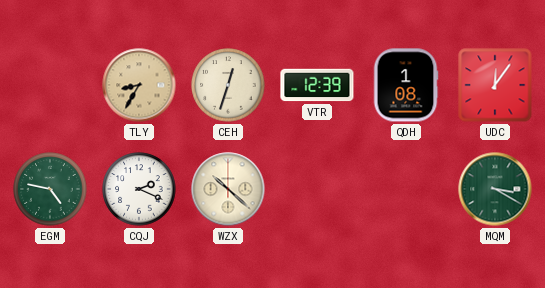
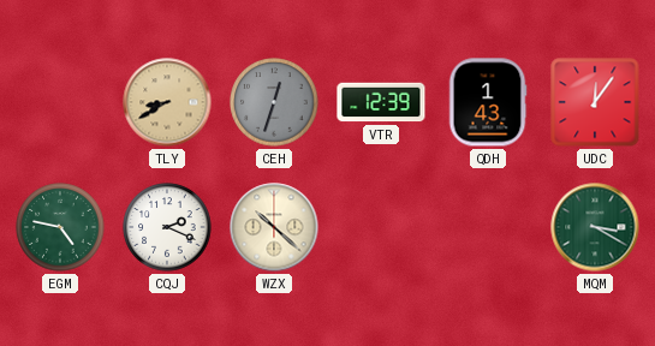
TLY: 8:35 -> 8:40 (167, 102)
CEH dial: cream -> grey (274, 102)
QDH: 1:08 -> 1:43 (488, 102)
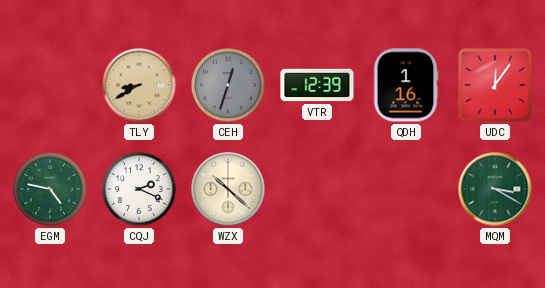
QDH: 1:43 -> 1:16 (406, 85)
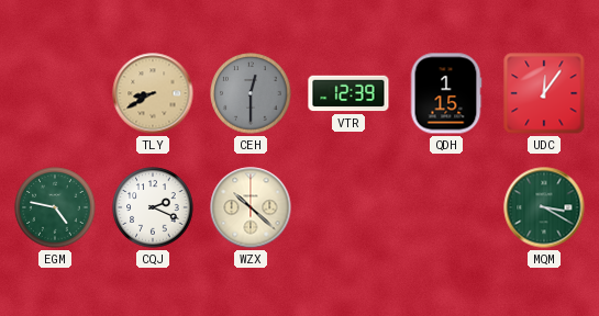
CEH: 12:33 -> 12:30 (251, 93)
QDH: 1:16 -> 1:15 (446, 93)
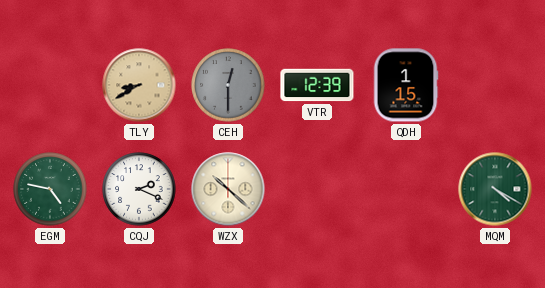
UDC: 12:06 -> none (544, 93)
MQM: 3:20 -> 4:20 (495, 189)
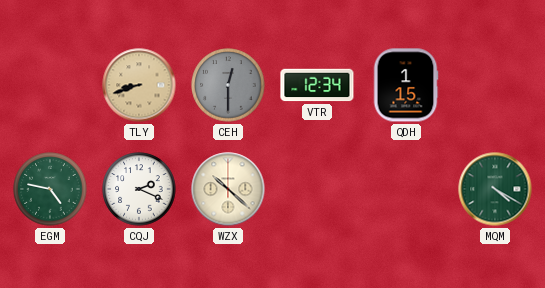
TLY: 8:40 -> 8:42 (139, 85)
VTR: 12:39 -> 12:34 (317, 85)
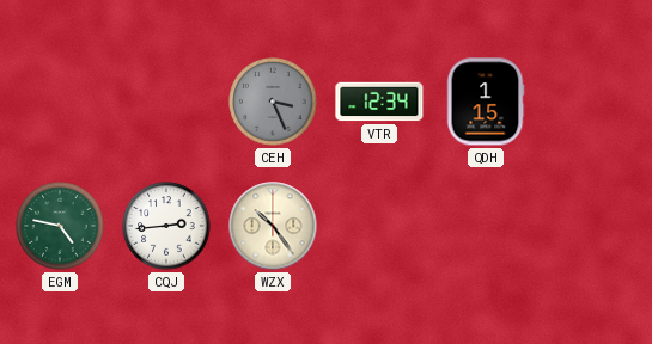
TLY: 8:42 -> none (139, 85)
CEH: 12:30 -> 3:26 (273, 102)
CQJ: 2:19 -> 2:44 (166, 226)
WZX: 10:22 -> 10:24 (273, 226)
MQM: 4:20 -> none (495, 189)
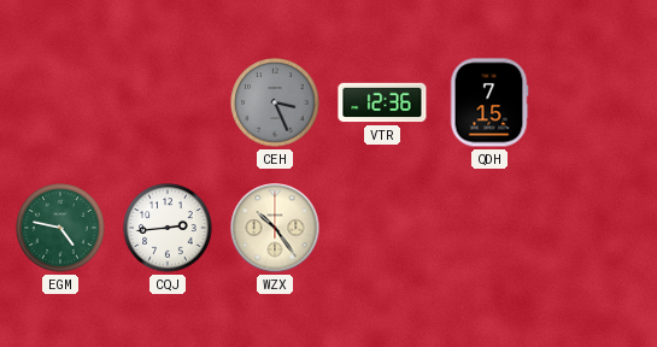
VTR: 12:34 -> 12:36 (382, 102)
QDH: 1:15 -> 7:15 (489, 102)
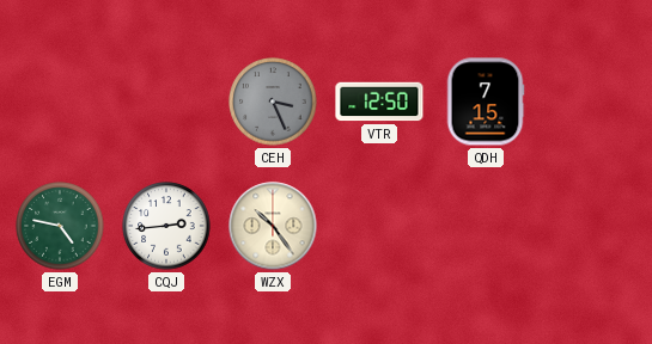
VTR: 12:36 -> 12:50 (379, 102)
